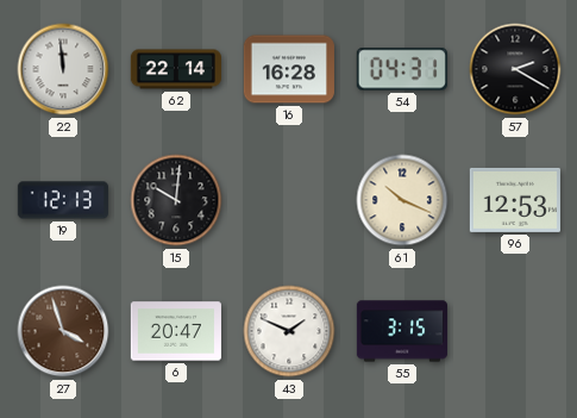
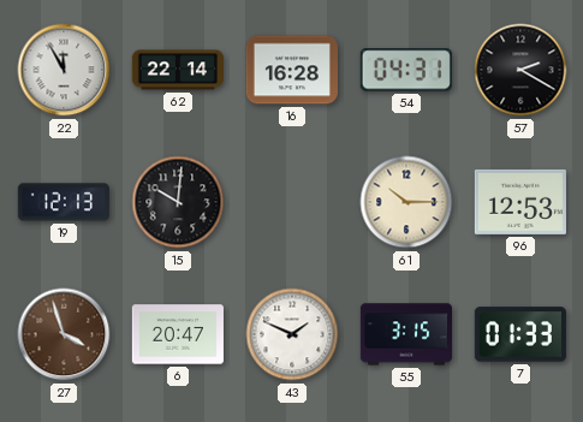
22: 11:59 -> 11:55 (64, 70)
61: 10:19 -> 10:15 (406, 202)
7: none -> 01:33 (520, 334)
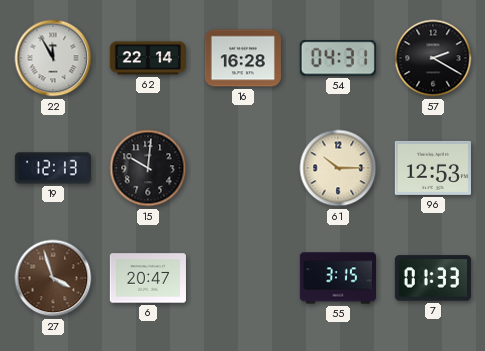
43: 1:49 -> none (292, 334)
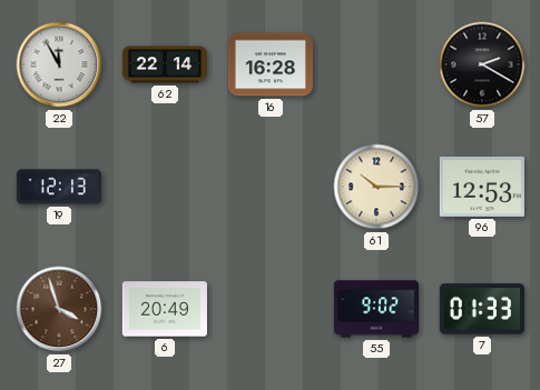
54: 04:31 -> none (338, 58)
15: 10:01 -> none (148, 168)
6: 20:47 -> 20:49 (165, 309)
55: 3:15 -> 9:02 (375, 309)
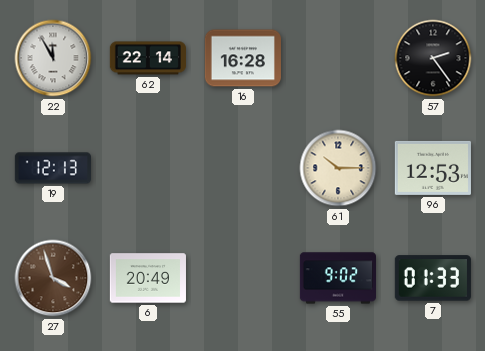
57: 2:20 -> 2:24 (433, 58)
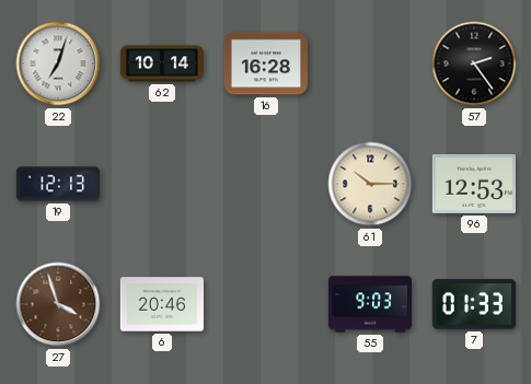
22: 11:55 -> 7:03 (58, 63)
62: 22:14 -> 10:14 (162, 63)
6: 20:49 -> 20:46 (162, 304)
55: 9:02 -> 9:03 (369, 304)
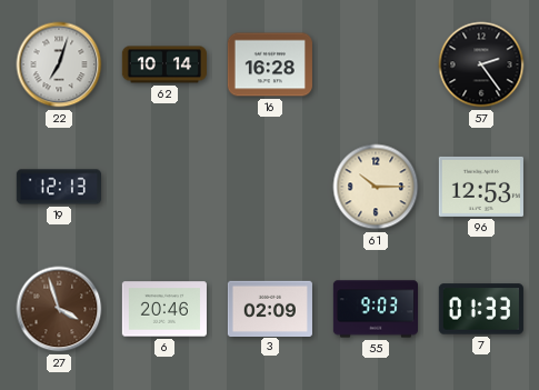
3: none -> 02:09 (270, 308)
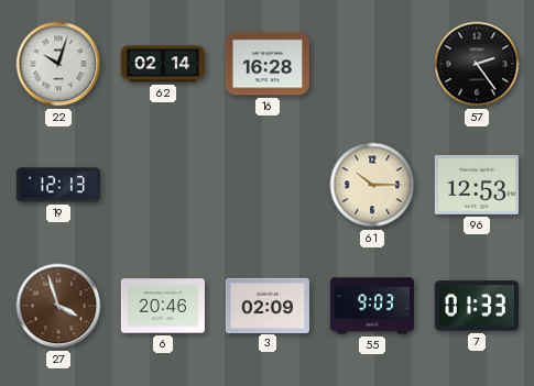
22: 7:03 -> 10:03 (58, 64)
62: 10:14 -> 02:14 (163, 64)
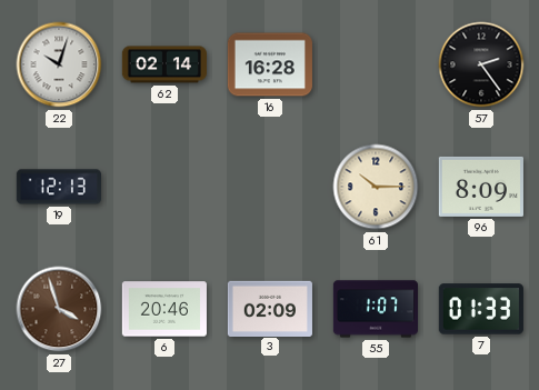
96: 12:53 -> 8:09 (481, 187)
55: 9:03 -> 1:07 (375, 309)
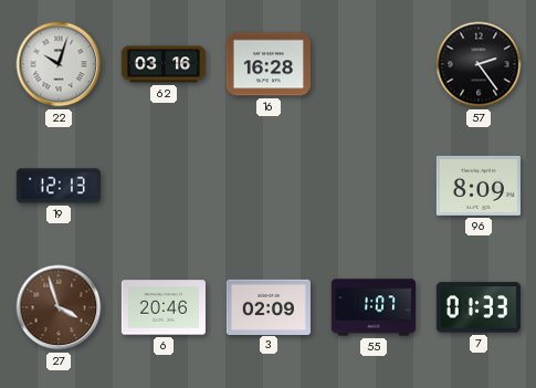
62: 02:14 -> 03:16 (164, 64)
61: 10:15 -> none (376, 187)
